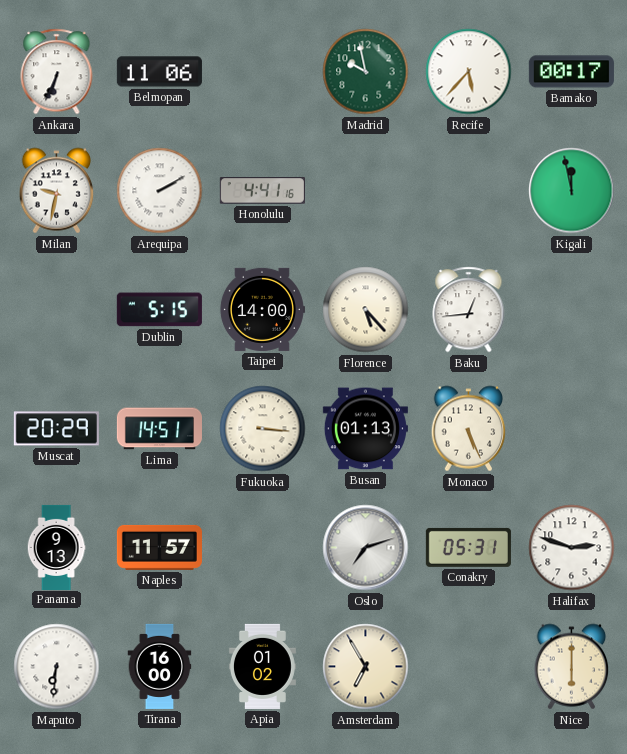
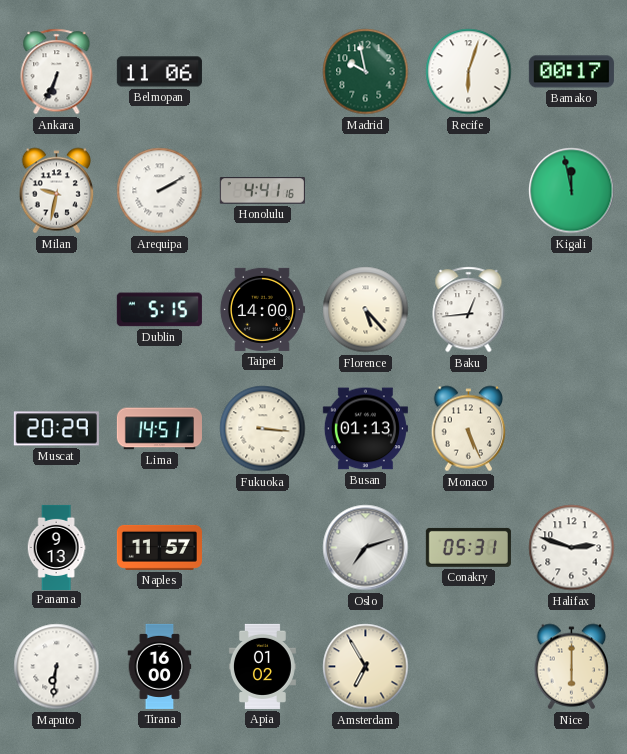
Recife: 5:37 -> 6:03 (469, 72)
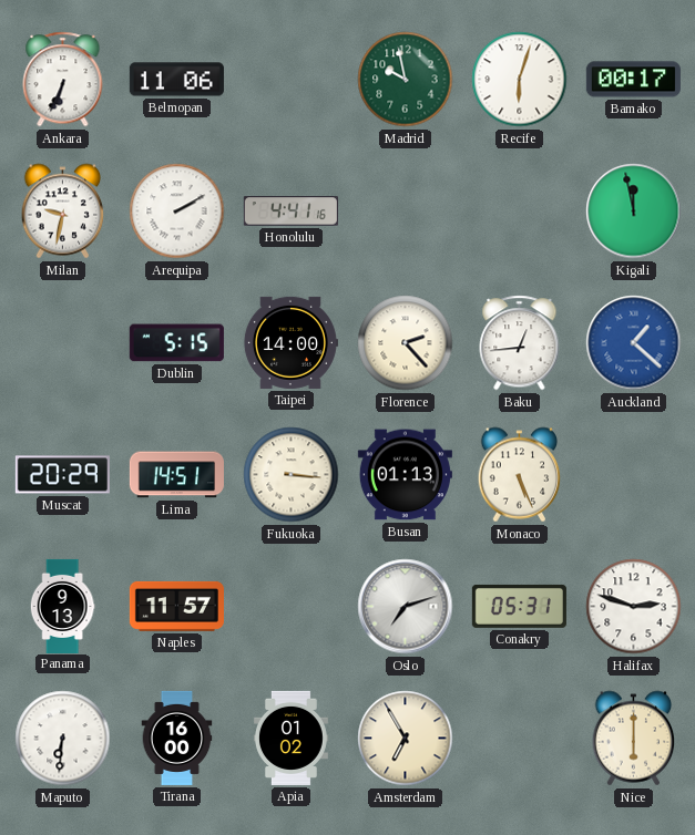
Florence: 5:23 -> 2:23 (406, 343)
Auckland: none -> 1:22 (634, 343)
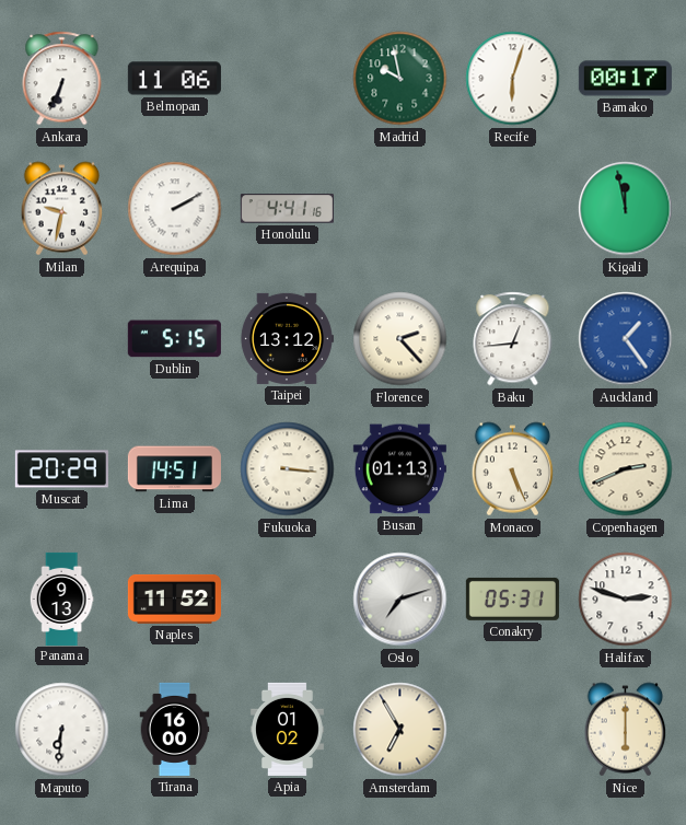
Taipei: 14:00 -> 13:12 (287, 338)
Auckland: 1:22 -> 1:24 (626, 339)
Copenhagen: none -> 2:41 (626, 469)
Naples: 11:57 -> 11:52 (174, 599)
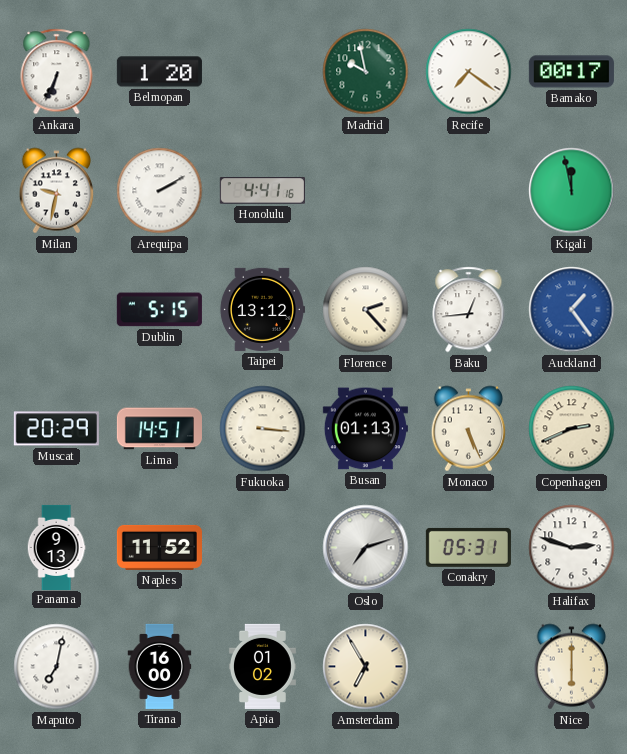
Belmopan: 11:06 -> 1:20 (159, 72)
Recife: 6:03 -> 7:21 (469, 72)
Maputo: 6:31 -> 7:02 (57, 667)
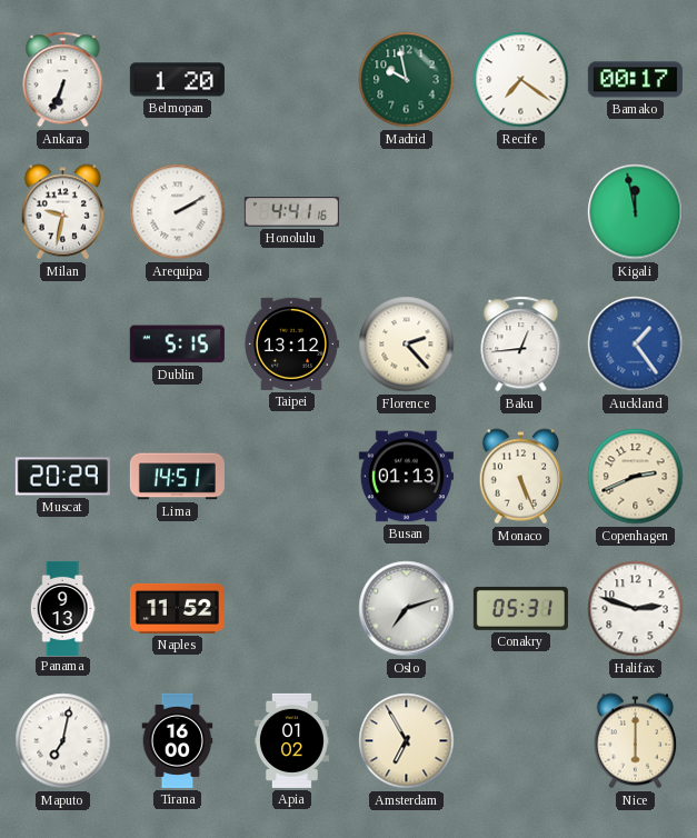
Fukuoka: 3:16 -> none (263, 429)
